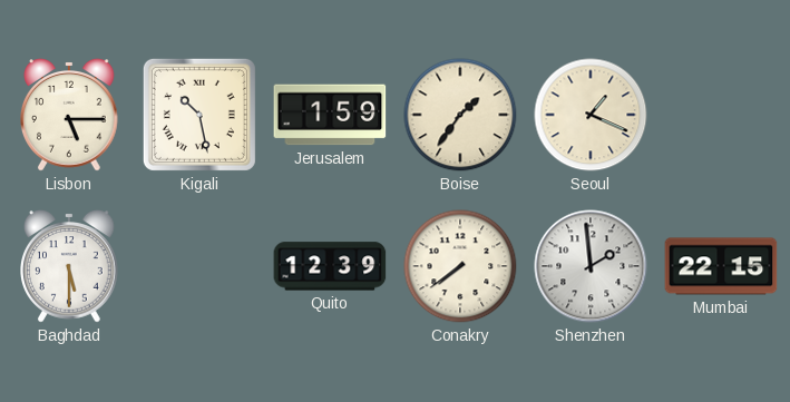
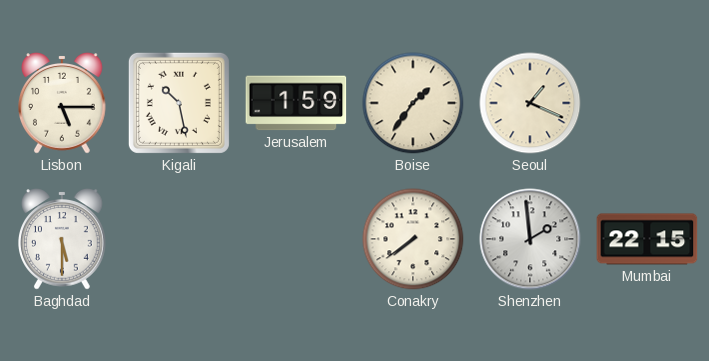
Quito: 12:39 -> none (330, 266)
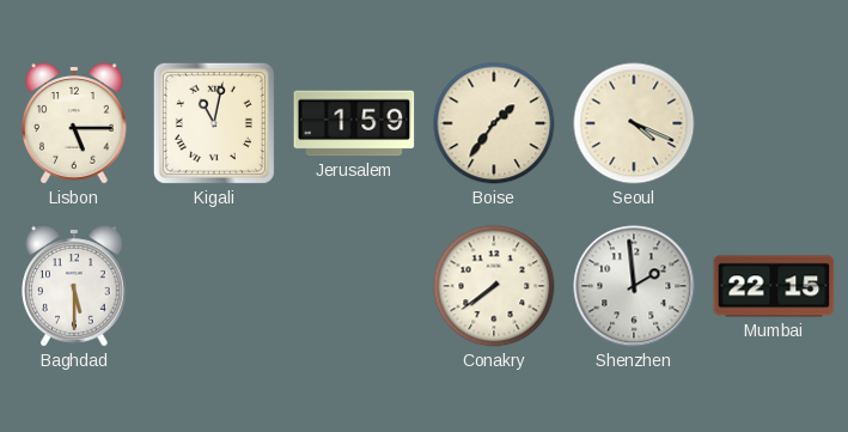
Kigali: 10:28 -> 11:02 (214, 123)
Seoul: 1:19 -> 4:19 (634, 123)
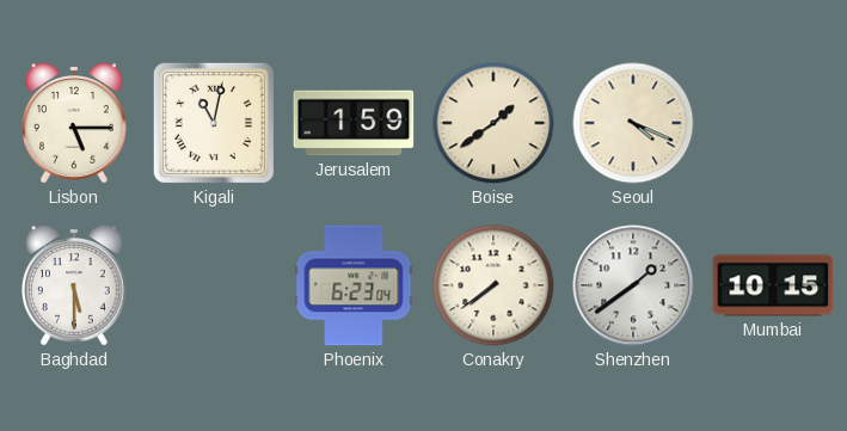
Boise: 1:36 -> 1:39 (493, 123)
Phoenix: none -> 6:23 (354, 285)
Shenzhen: 1:59 -> 1:39 (633, 285)
Mumbai: 22:15 -> 10:15 (773, 285)
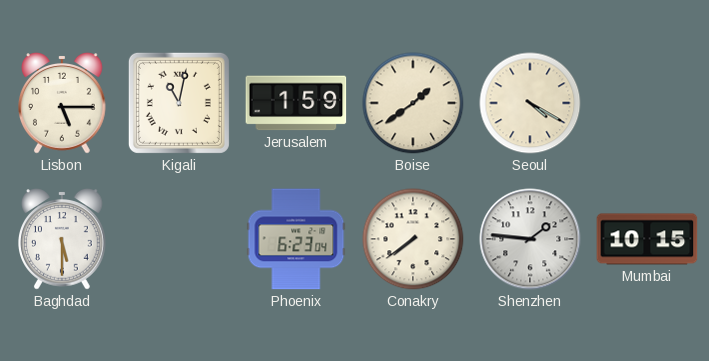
Seoul: 4:19 -> 4:20 (530, 103)
Shenzhen: 1:39 -> 1:46 (530, 239)
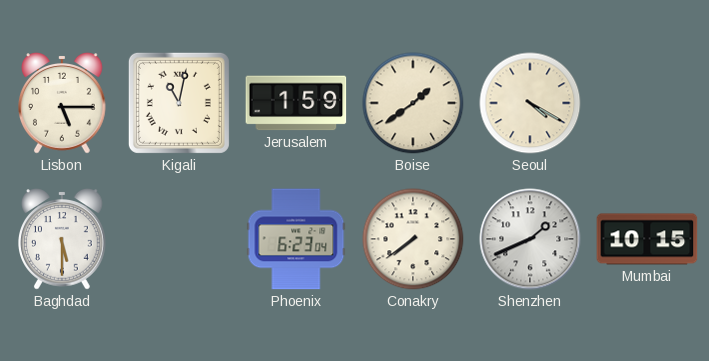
Shenzhen: 1:46 -> 1:41 (530, 239)
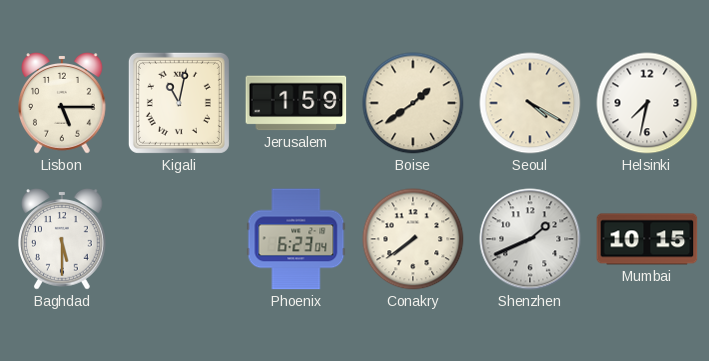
Helsinki: none -> 7:32 (647, 103)
